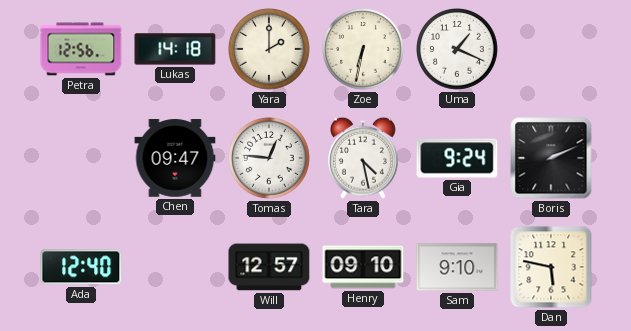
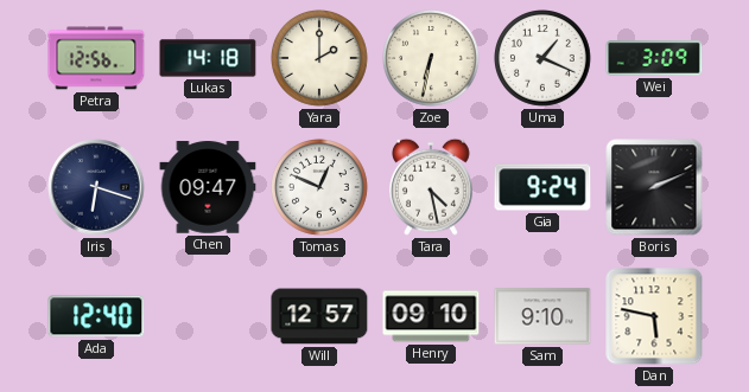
Wei: none -> 3:09 (654, 58)
Iris: none -> 6:18 (96, 187)
Tomas: 12:46 -> 12:49 (320, 188)
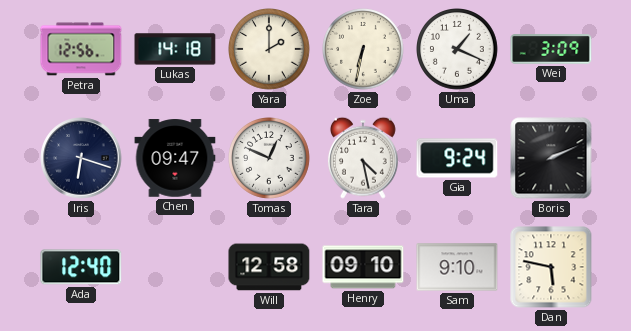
Will: 12:57 -> 12:58 (269, 267)
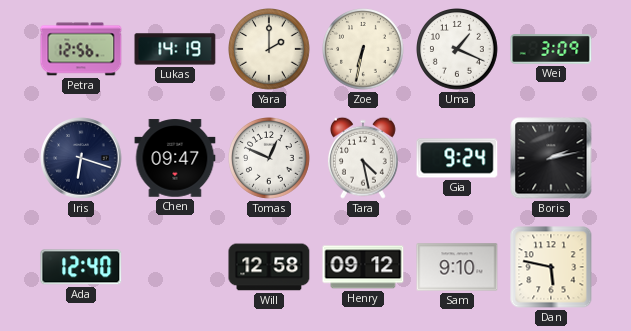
Lukas: 14:18 -> 14:19 (175, 49)
Boris: 2:11 -> 2:13 (551, 158)
Henry: 09:10 -> 09:12 (363, 267)
